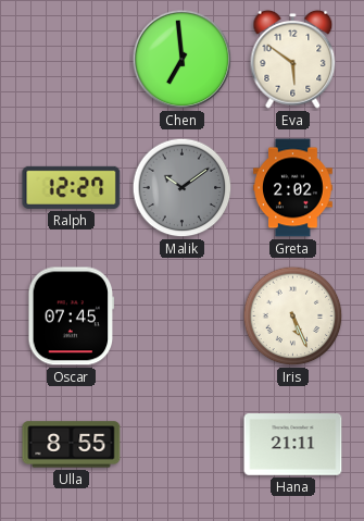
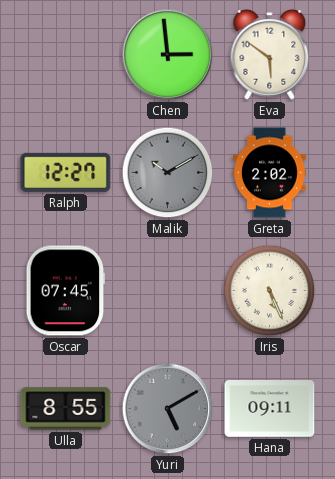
Chen: 6:59 -> 2:59 (168, 55)
Malik: 10:09 -> 10:10 (168, 173)
Yuri: none -> 5:10 (168, 409)
Hana: 21:11 -> 09:11 (270, 409)
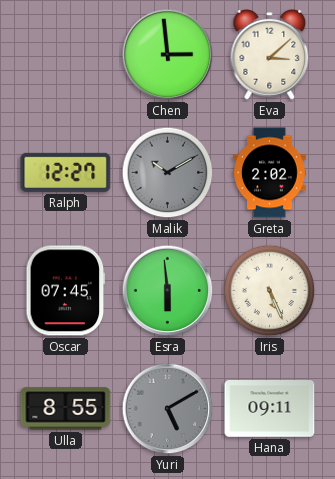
Eva: 5:51 -> 3:08 (270, 54)
Esra: none -> 5:59 (168, 291)
